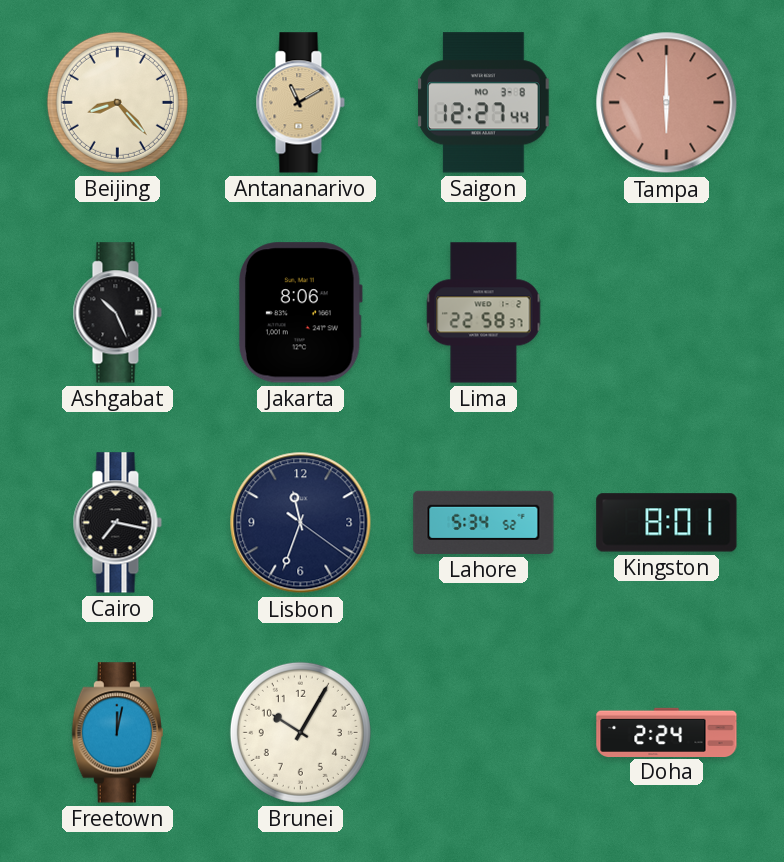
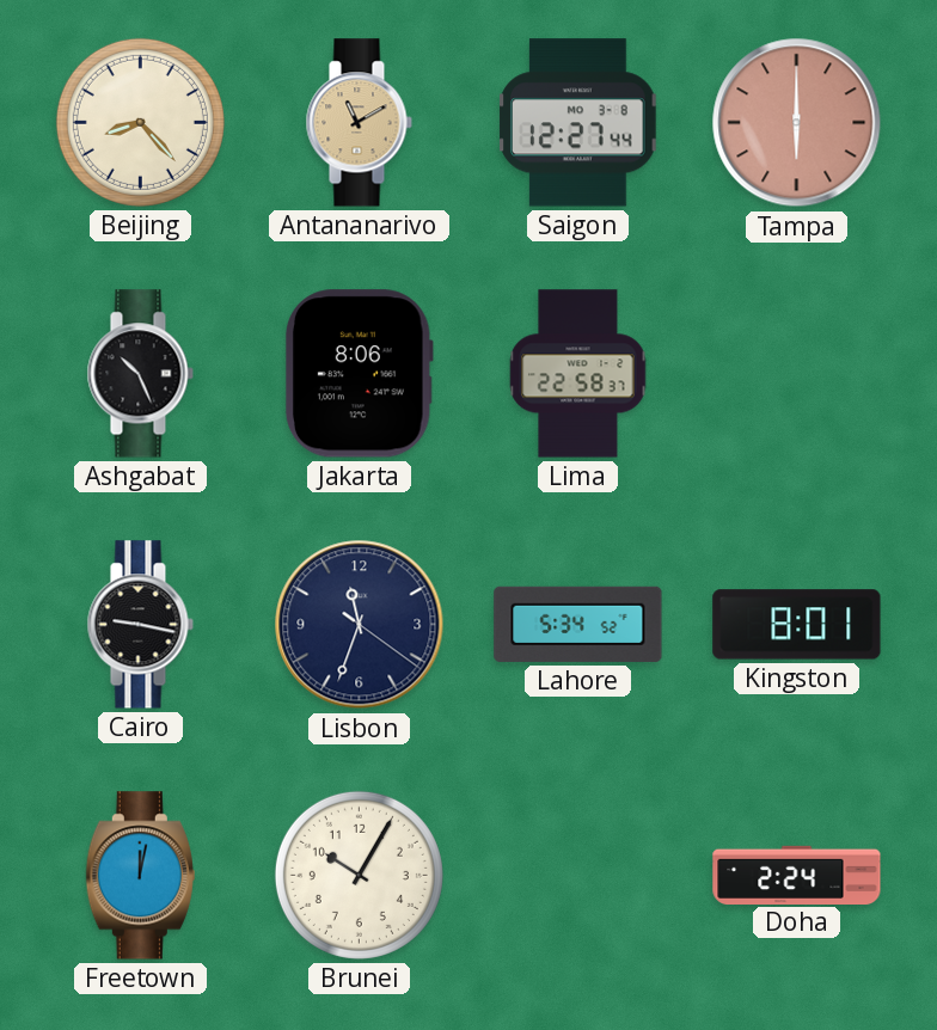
Cairo: 7:17 -> 9:17 (140, 625)
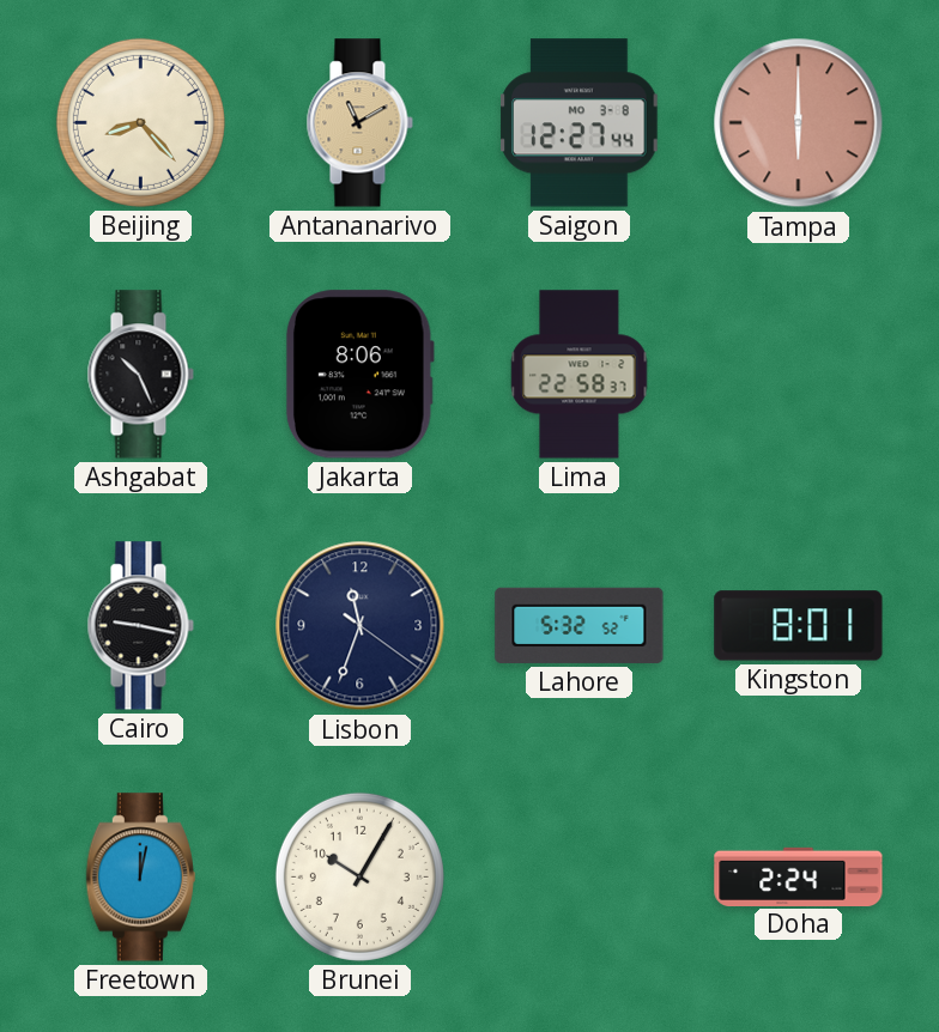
Lahore: 5:34 -> 5:32 (580, 625)
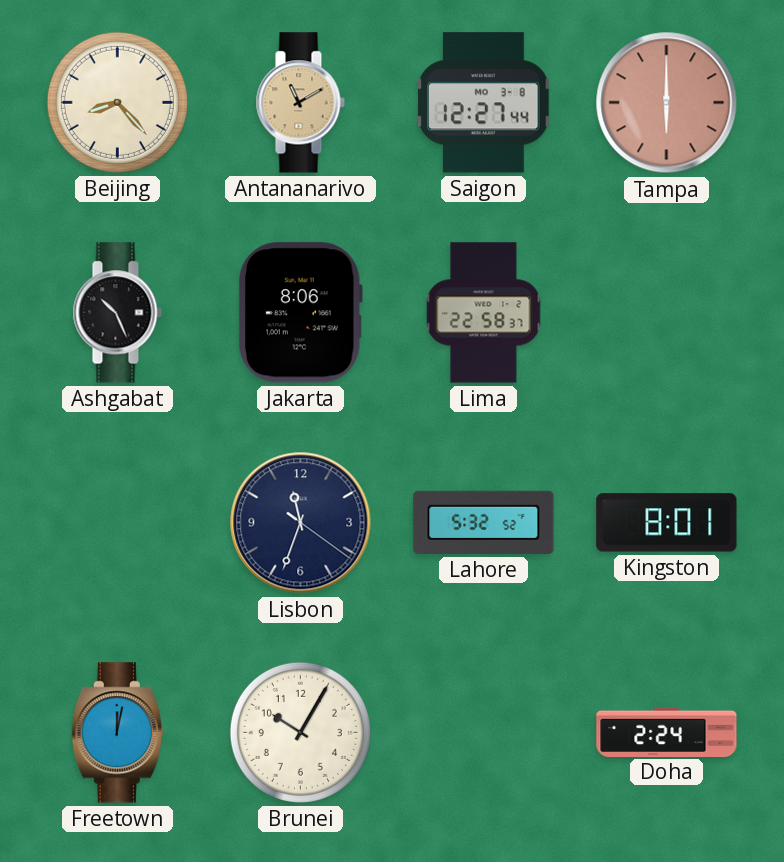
Cairo: 9:17 -> none (140, 626)
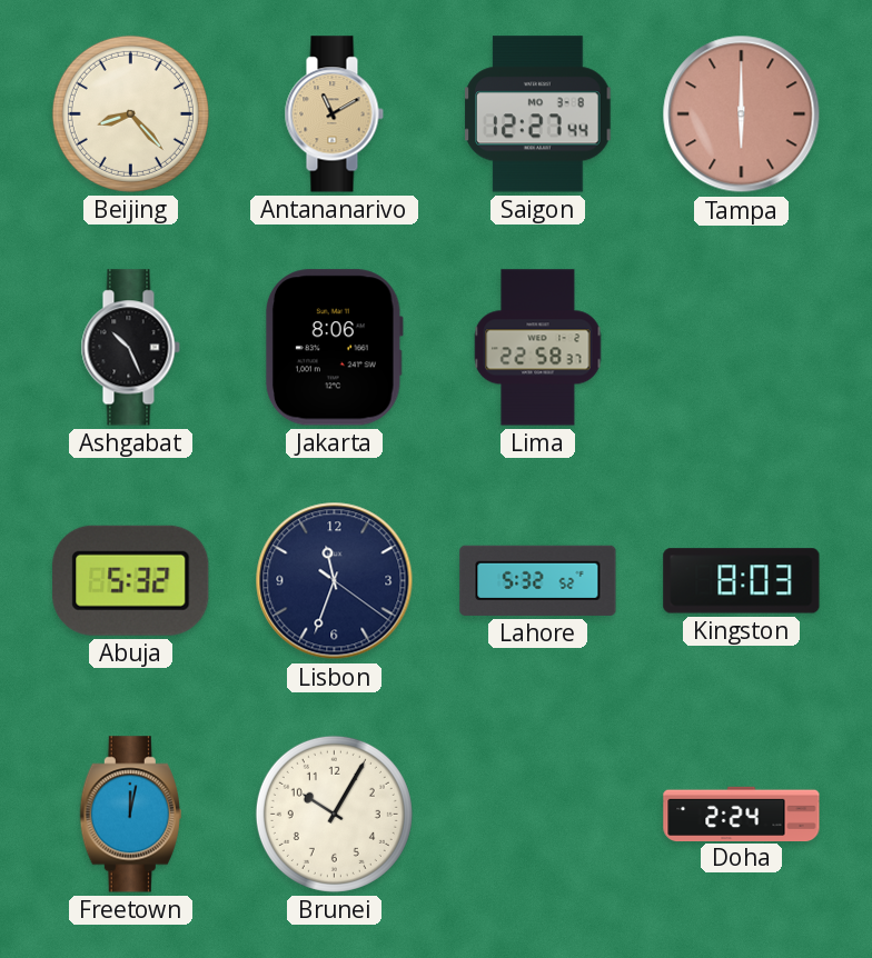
Abuja: none -> 5:32 (131, 580)
Kingston: 8:01 -> 8:03 (742, 581)
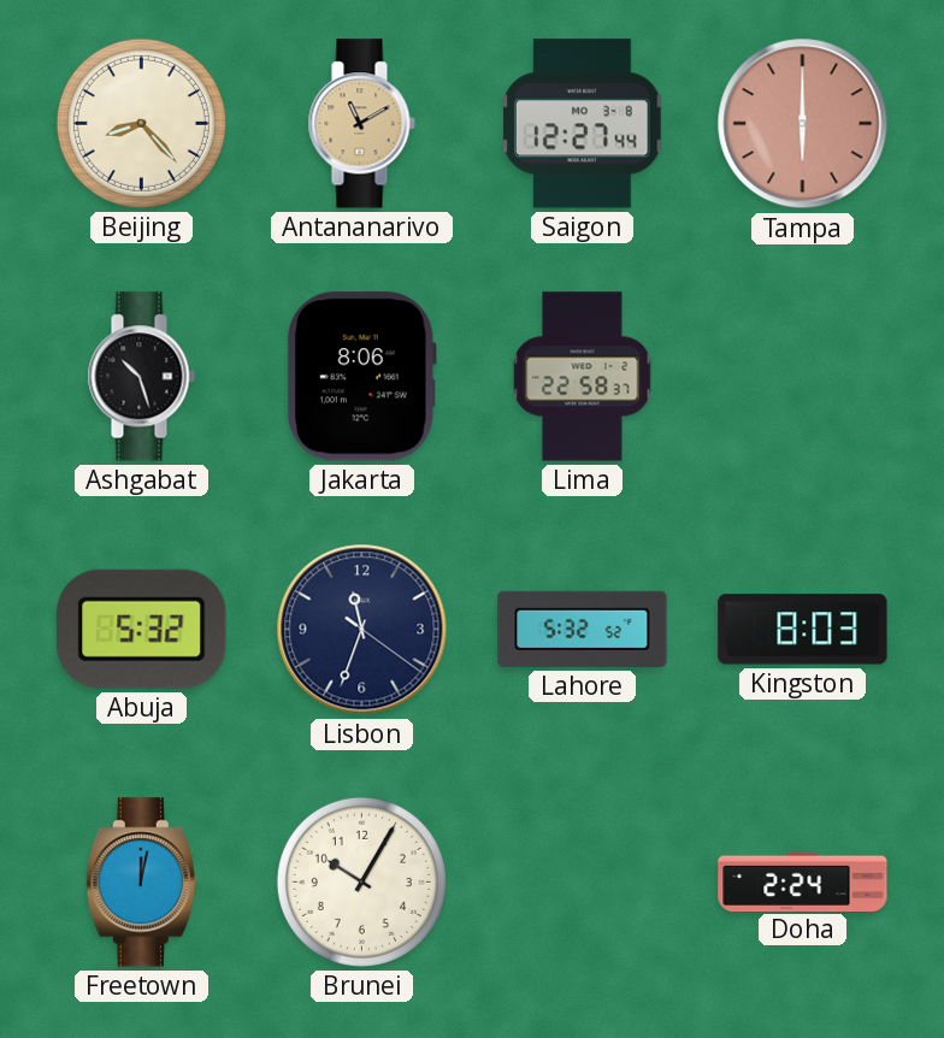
Ashgabat: 10:26 -> 10:27 (141, 377)
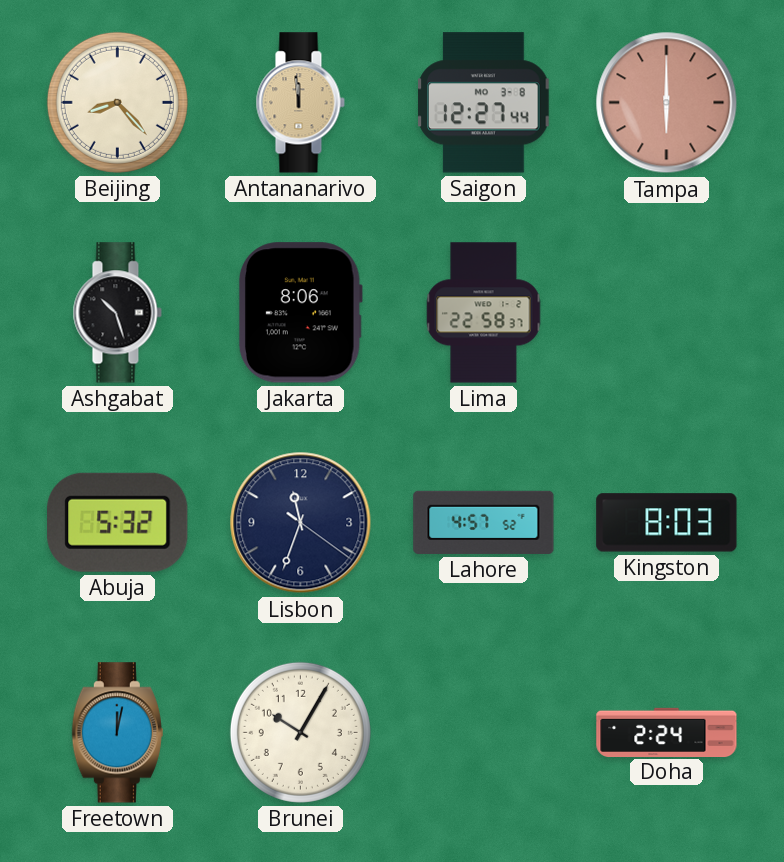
Antananarivo: 11:10 -> 11:59 (300, 103)
Lahore: 5:32 -> 4:57 (484, 522)
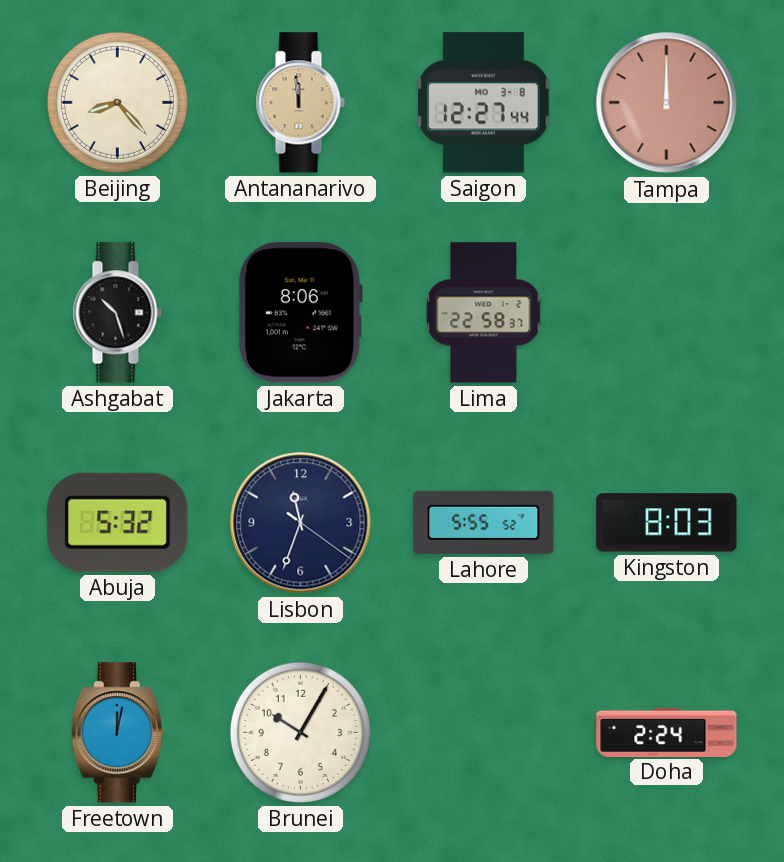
Tampa: 6:00 -> 12:00 (667, 103)
Lahore: 4:57 -> 5:55 (484, 522)
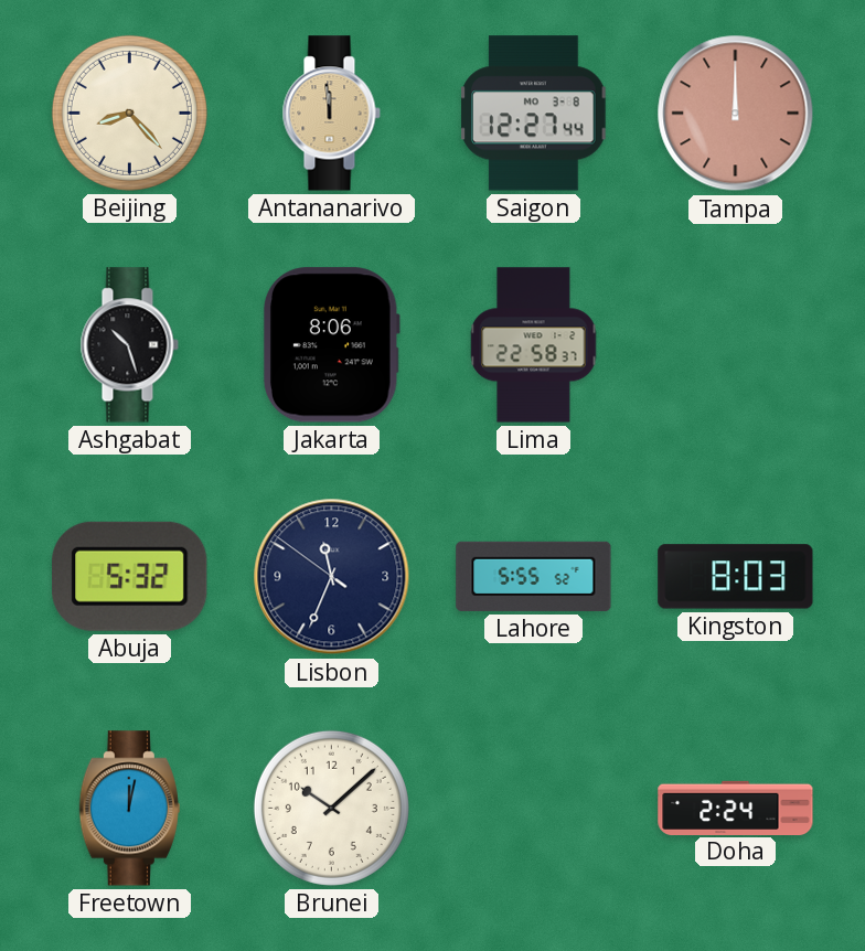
Lisbon: 11:33:21 -> 11:33:51 (332, 577)
Brunei: 10:05 -> 10:08 (331, 808)
